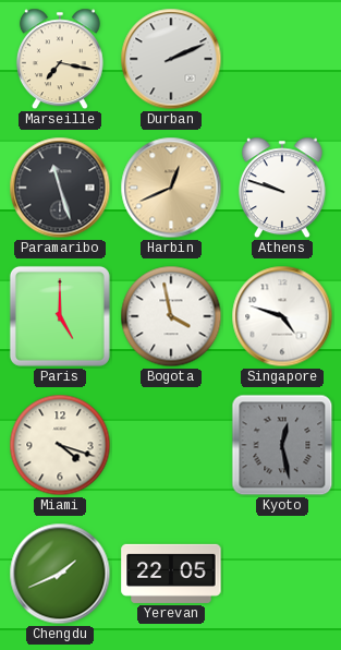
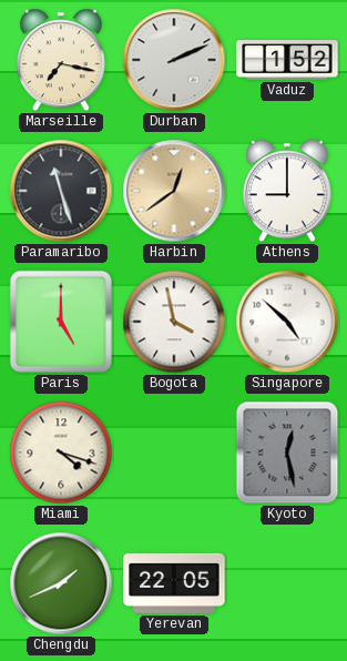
Vaduz: none -> 1:52 (287, 60)
Harbin: 12:41 -> 12:39 (174, 191)
Athens: 9:48 -> 9:00 (287, 191)
Singapore: 4:48 -> 4:52 (287, 322)
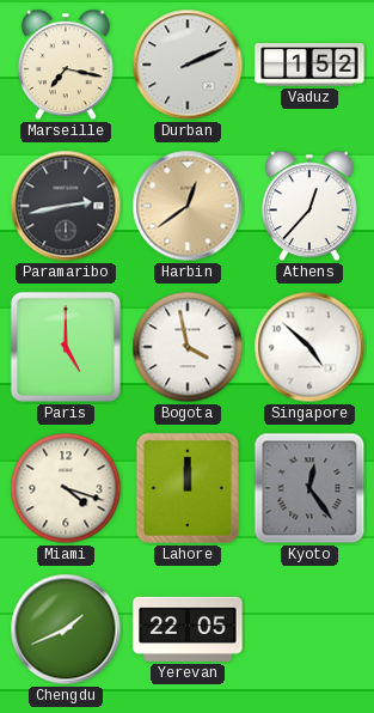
Paramaribo: 11:27 -> 2:43 (66, 206)
Athens: 9:00 -> 12:37 (309, 206)
Lahore: none -> 12:00 (188, 488)
Kyoto: 12:28 -> 12:24 (309, 488)
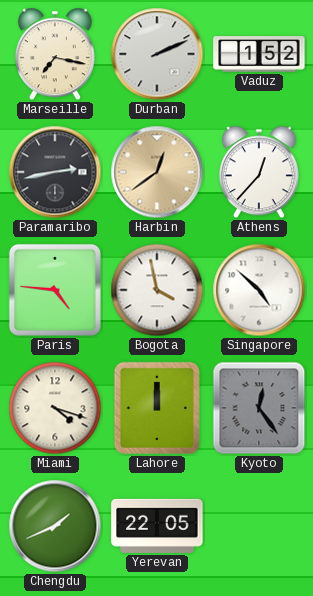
Paris: 5:00 -> 4:46 (55, 290)
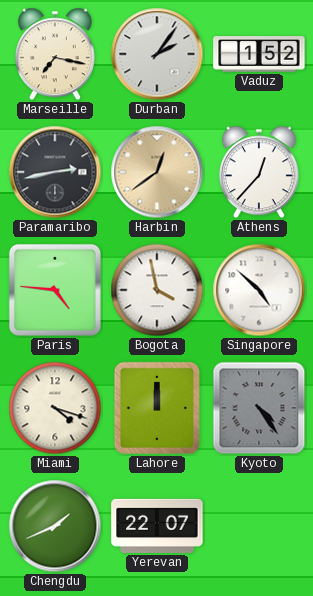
Durban: 2:11 -> 2:06 (157, 54)
Kyoto: 12:24 -> 4:24 (259, 408)
Yerevan: 22:05 -> 22:07 (157, 526)
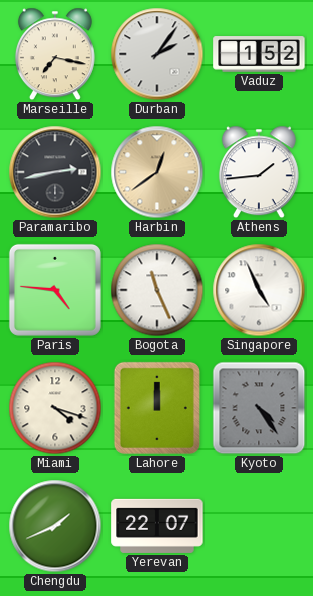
Athens: 12:37 -> 1:44 (259, 172)
Bogota: 3:58 -> 11:26 (157, 290)
Singapore: 4:52 -> 4:56 (259, 290)
